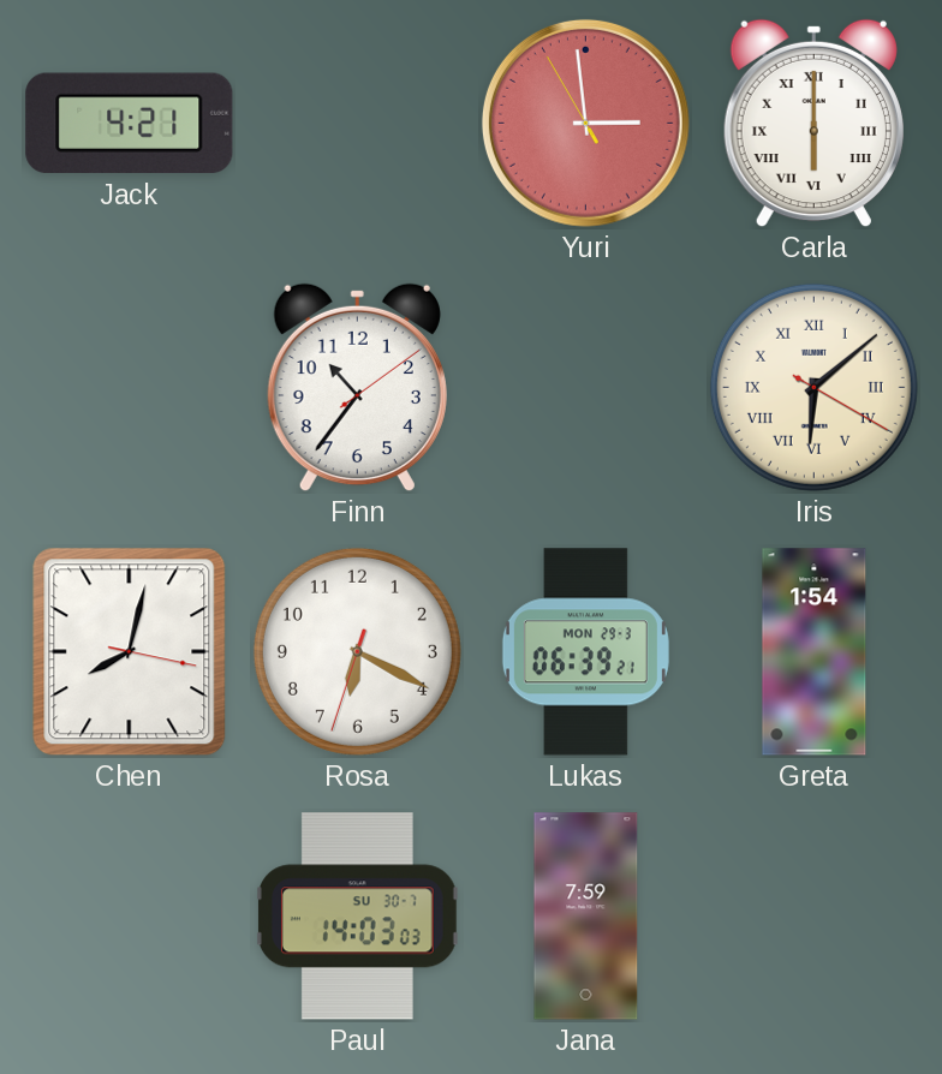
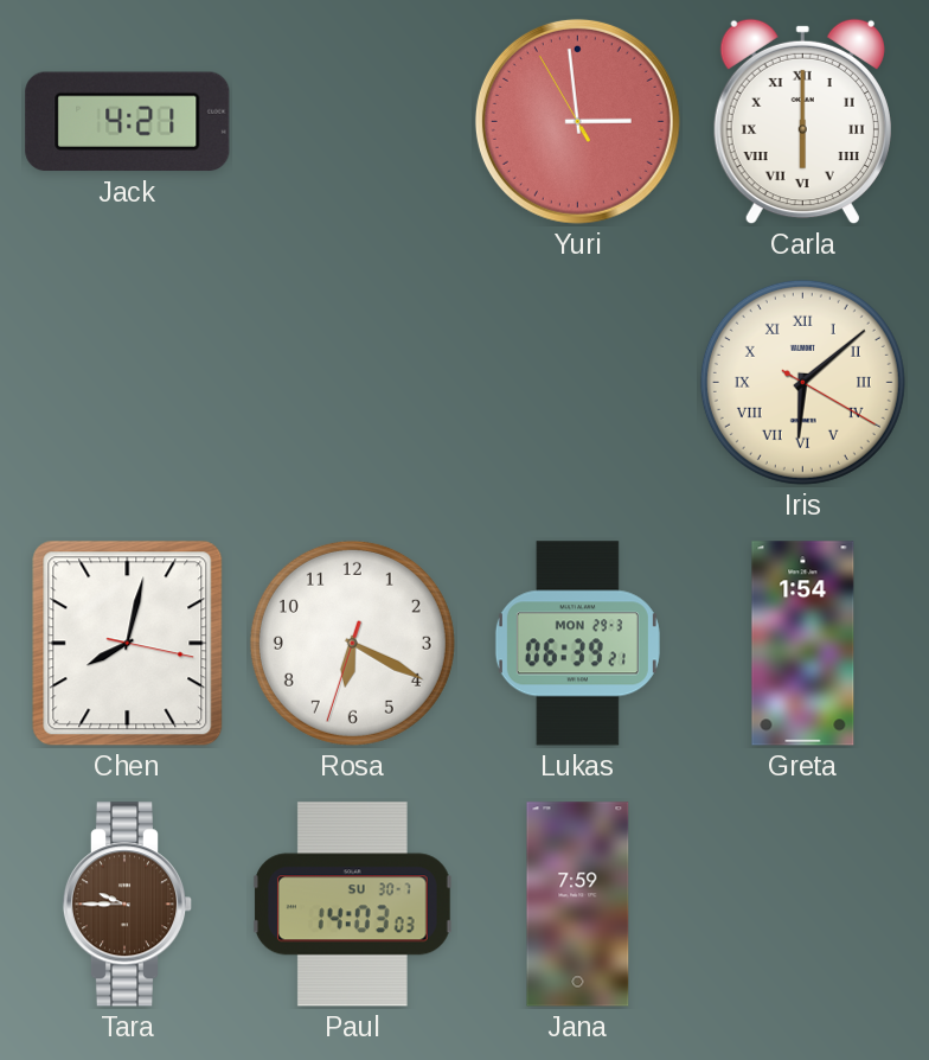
Finn: 10:36 -> none (357, 388)
Tara: none -> 9:45 (128, 905)
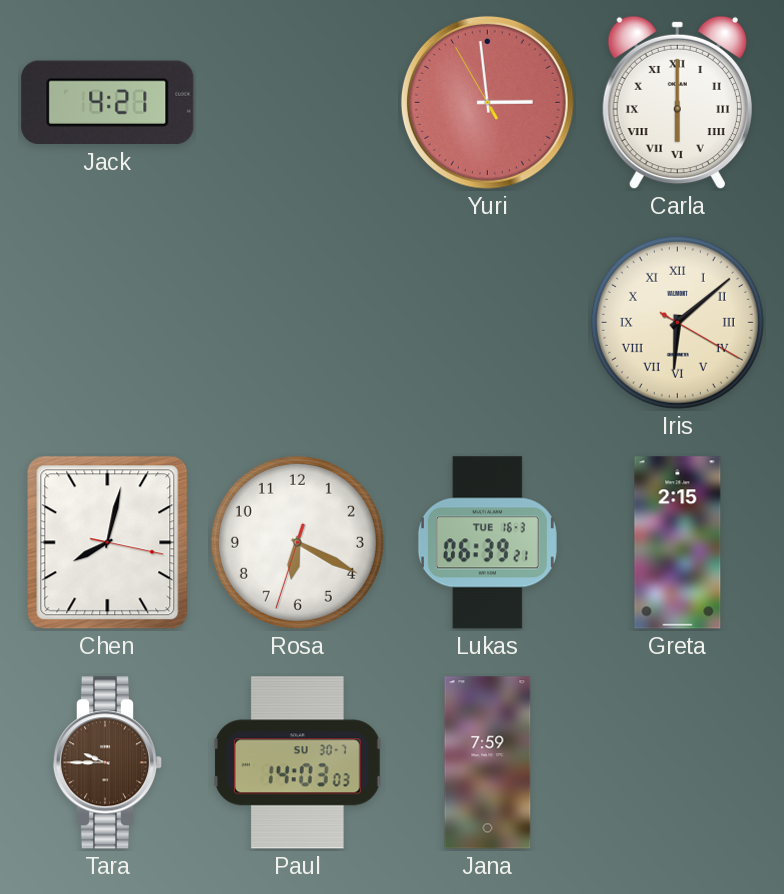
Lukas date: MON 29-3 -> TUE 16-3 (487, 543)
Greta: 1:54 -> 2:15 (678, 543)
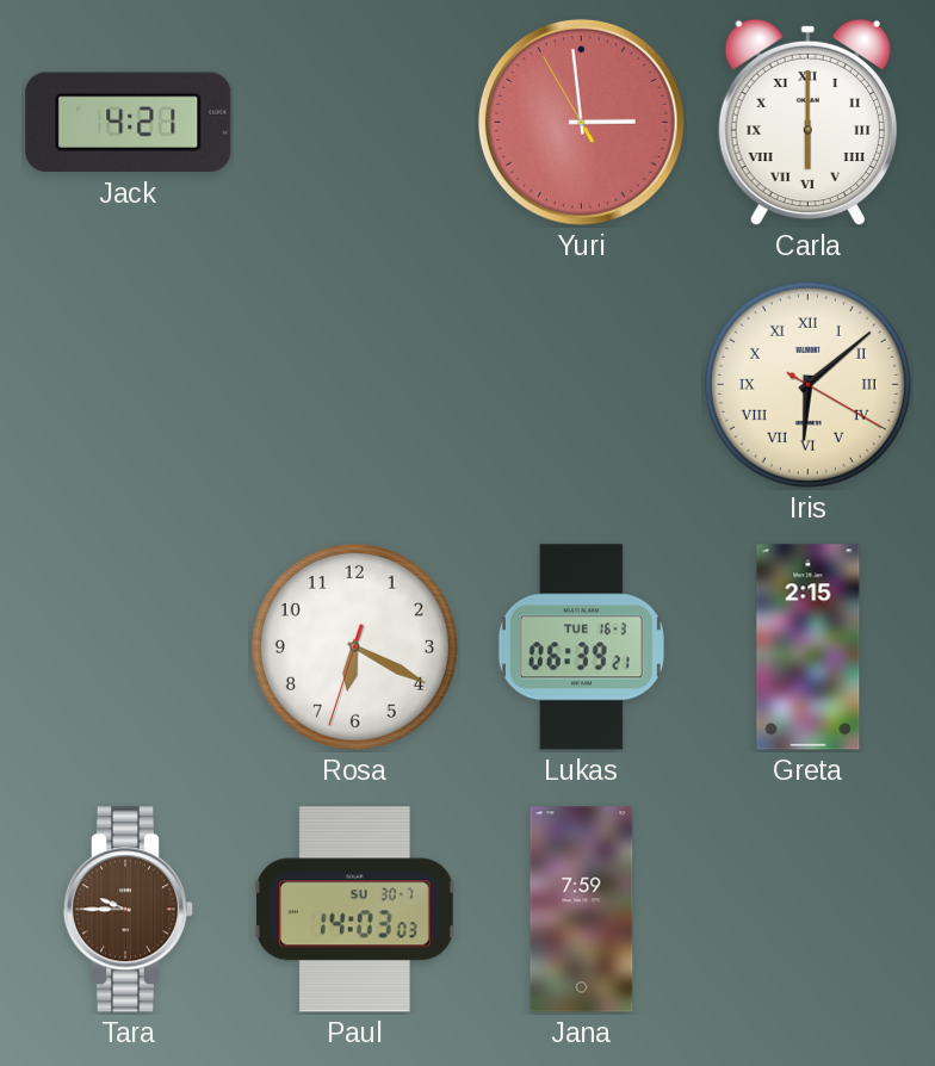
Chen: 8:02 -> none (108, 543)
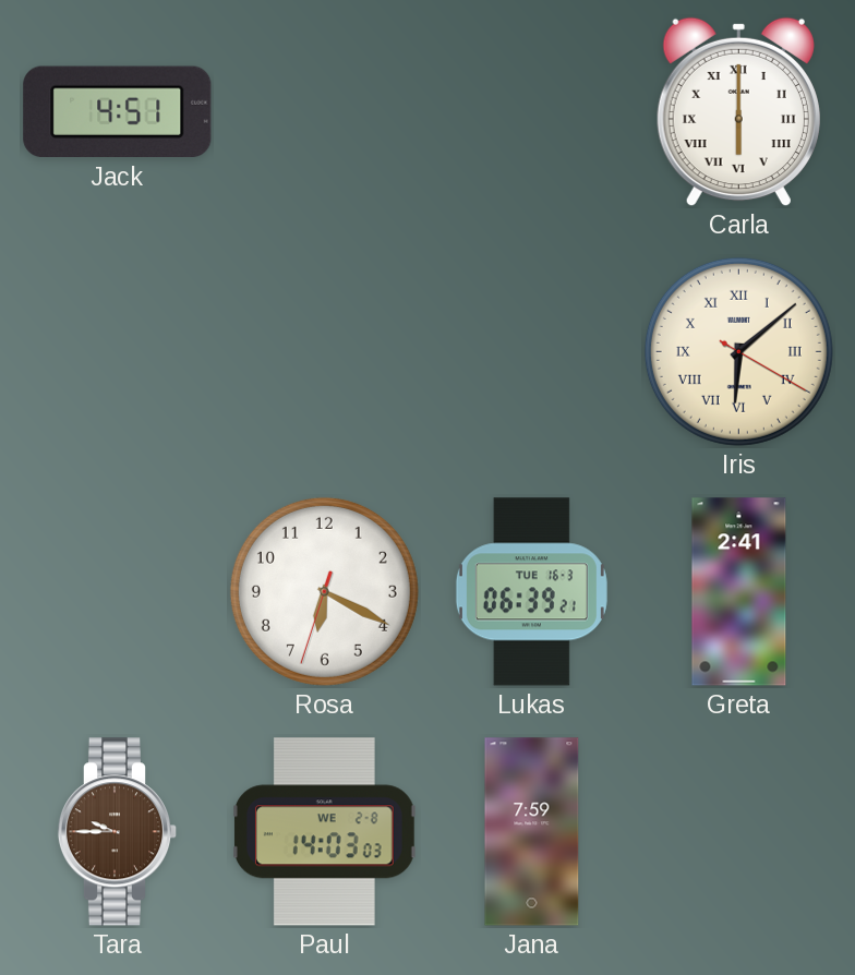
Jack: 4:21 -> 4:51 (118, 112)
Yuri: 2:58 -> none (581, 122)
Greta: 2:15 -> 2:41 (739, 592)
Paul date: SU 30-7 -> WE 2-8 (324, 832)
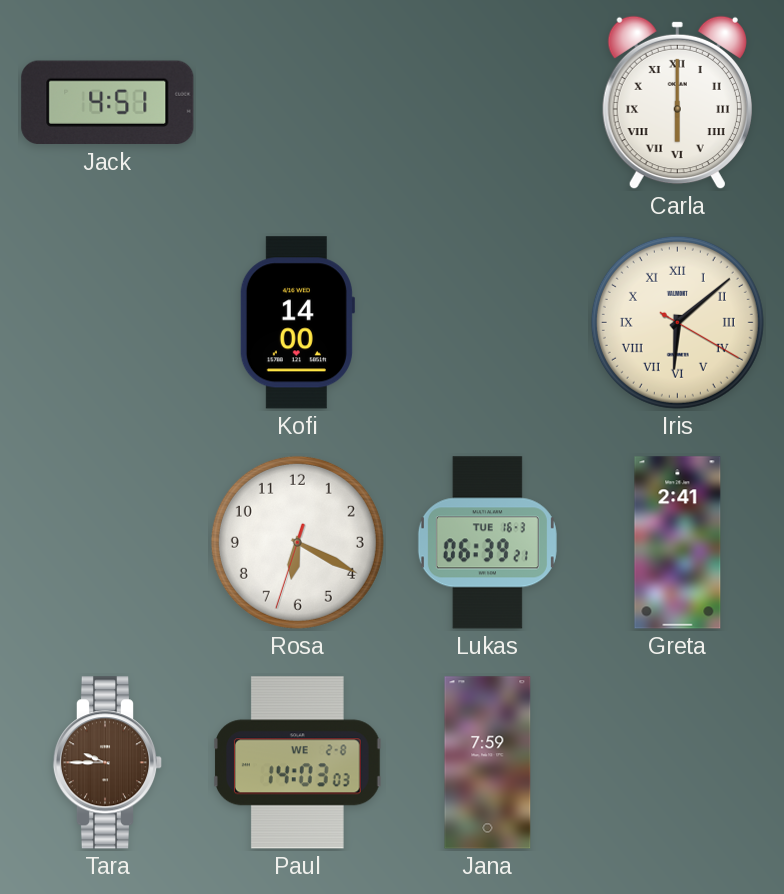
Kofi: none -> 14:00 (297, 323)
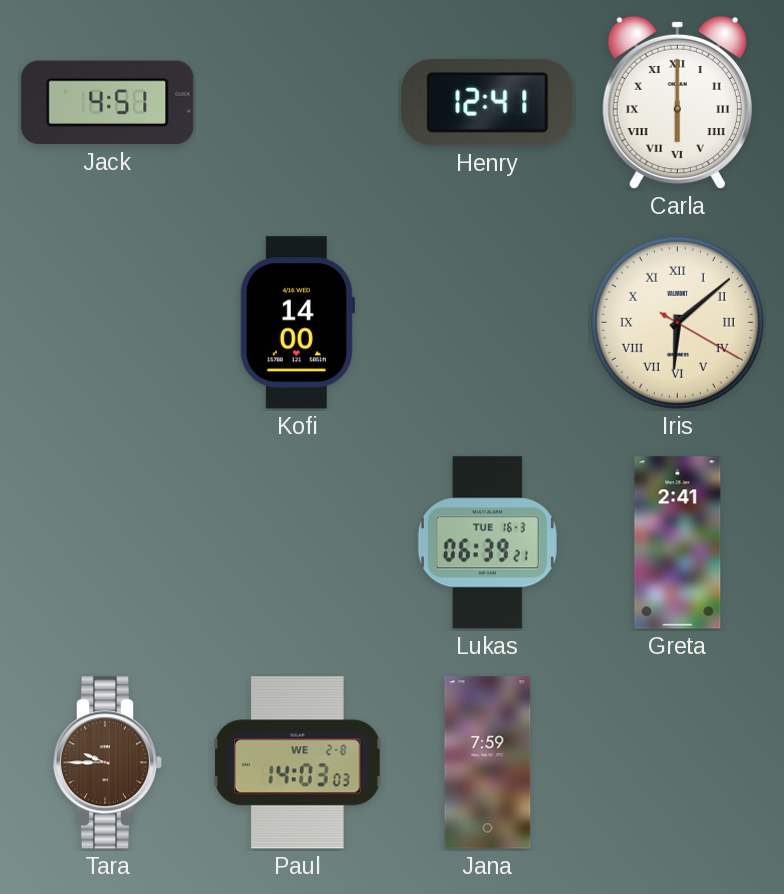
Henry: none -> 12:41 (488, 103)
Rosa: 6:19 -> none (297, 542)
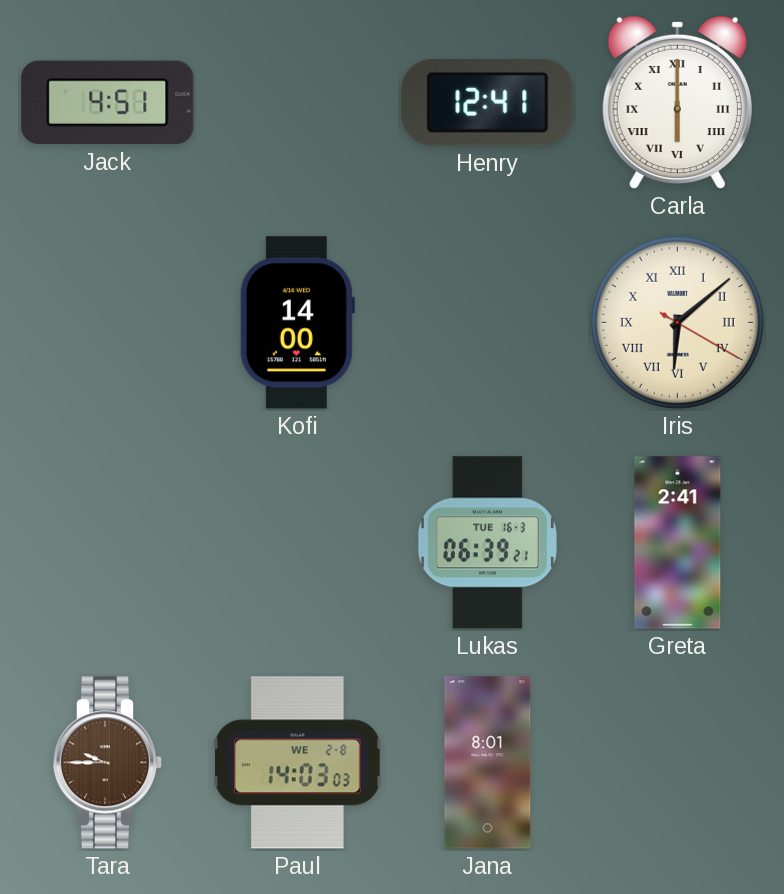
Jana: 7:59 -> 8:01 (488, 763)
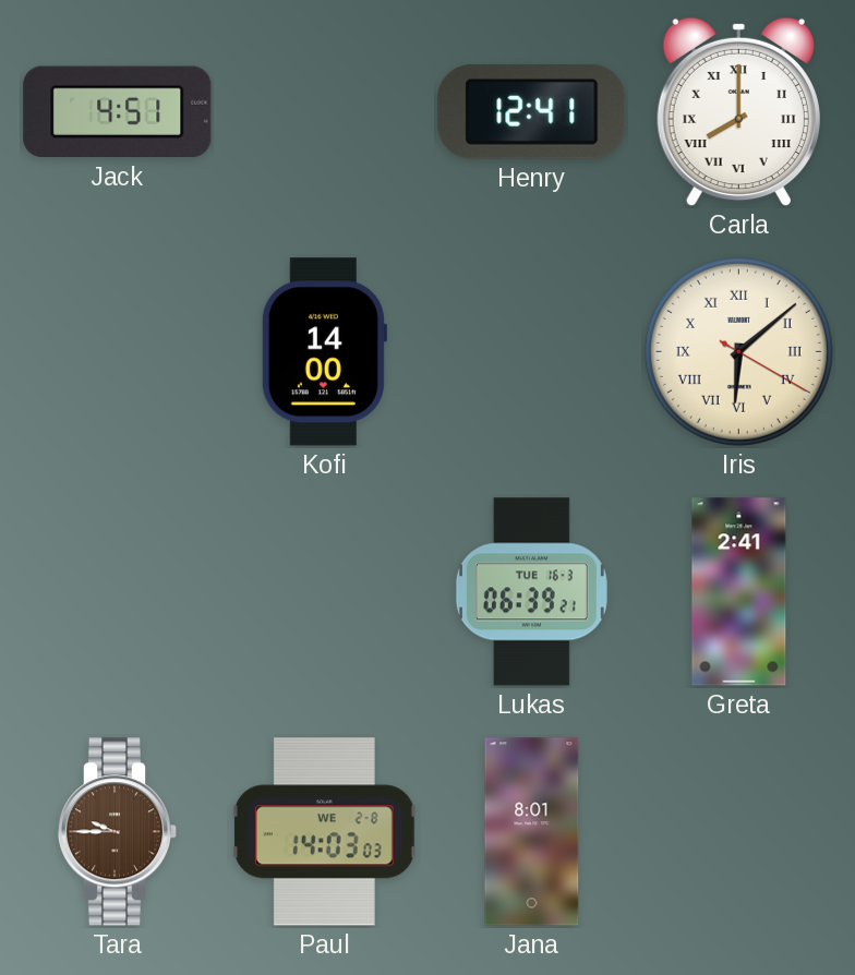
Carla: 6:00 -> 8:00 (738, 112)
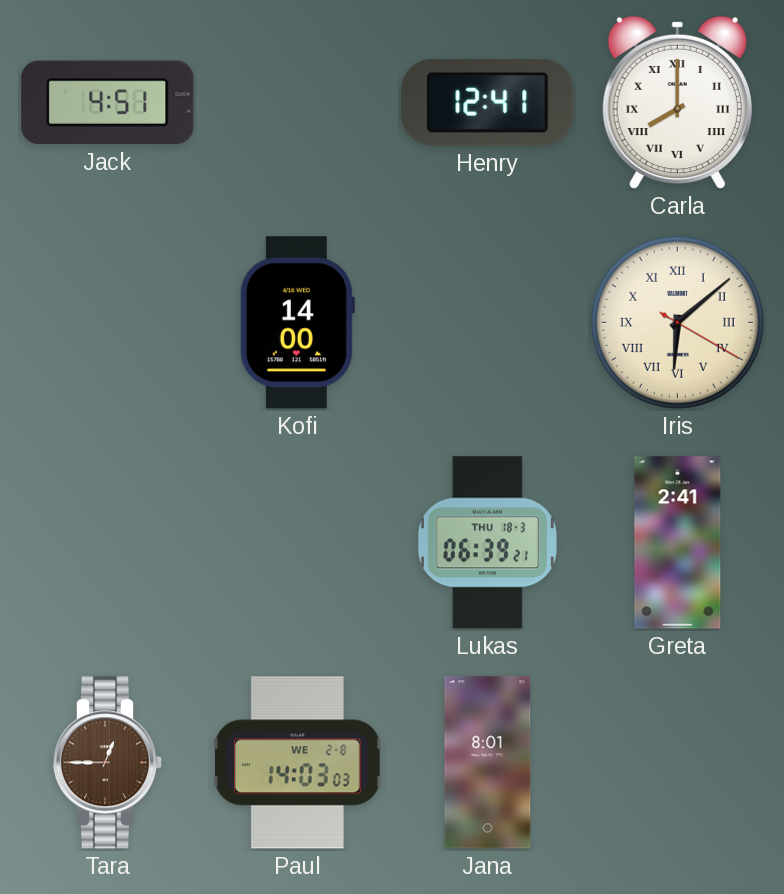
Lukas date: TUE 16-3 -> THU 18-3 (487, 543)
Tara: 9:45 -> 12:45 (108, 763)
